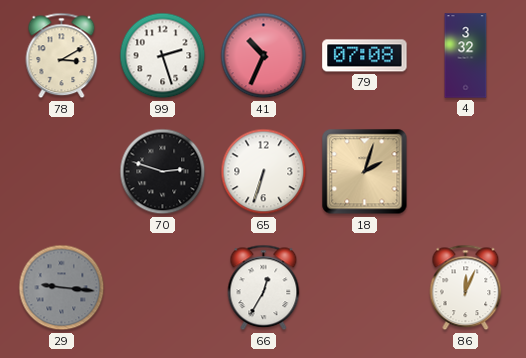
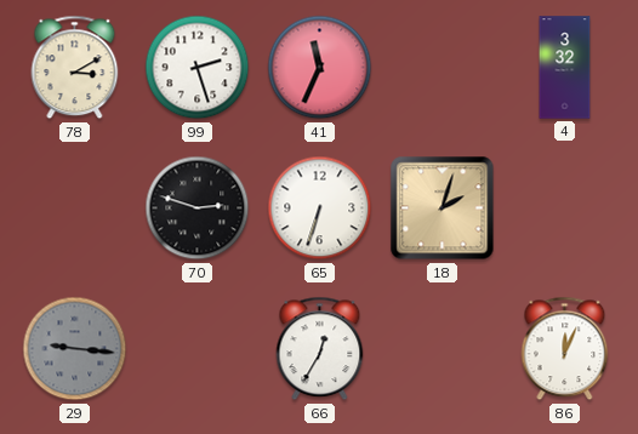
41: 10:34 -> 11:34 (320, 68)
79: 07:08 -> none (365, 56)
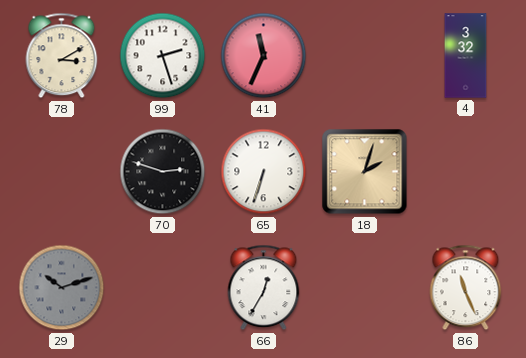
29: 9:16 -> 10:12 (62, 288)
86: 12:04 -> 11:26 (466, 288)
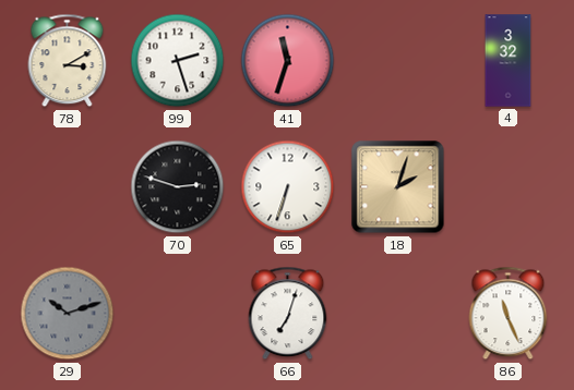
41: 11:34 -> 11:33 (288, 61)
66: 12:35 -> 7:03 (288, 314)
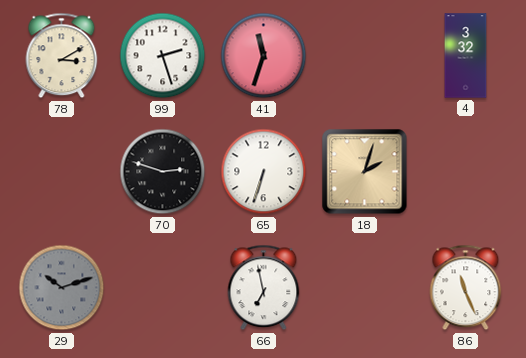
66: 7:03 -> 6:58 (264, 288)
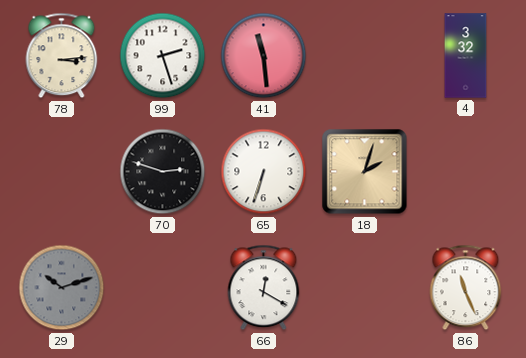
78: 3:10 -> 3:14 (62, 56)
41: 11:33 -> 11:29 (264, 56)
66: 6:58 -> 12:20 (264, 288)
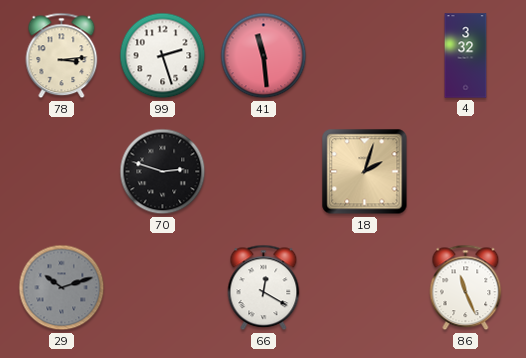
65: 6:33 -> none (264, 172)
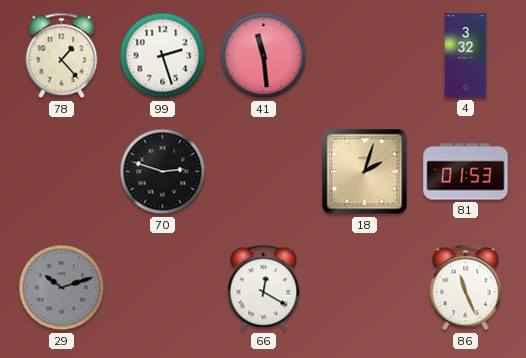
78: 3:14 -> 1:23 (62, 56)
81: none -> 01:53 (466, 172)
